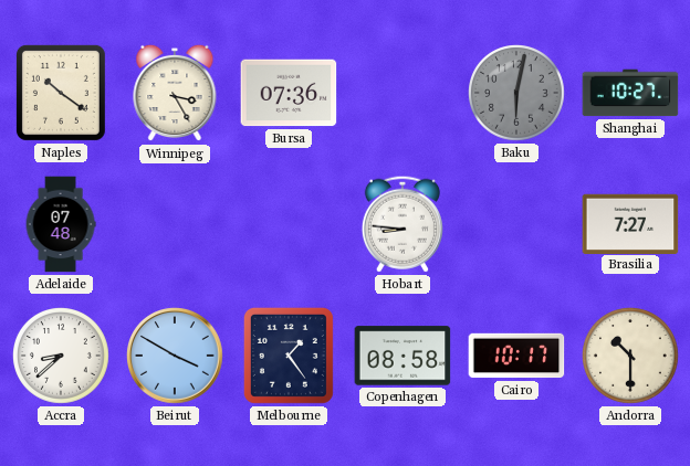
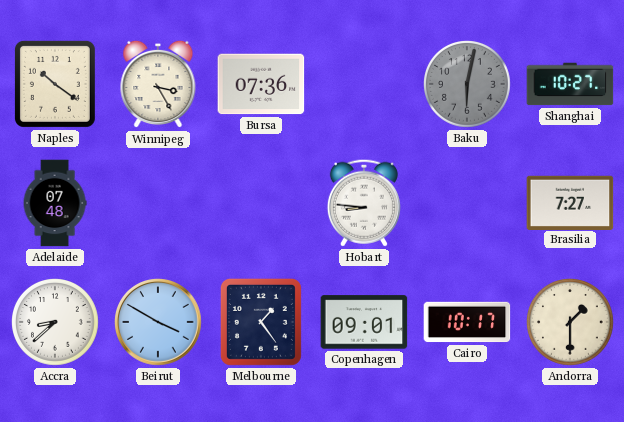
Copenhagen: 08:58 -> 09:01 (364, 322)
Andorra: 10:30 -> 1:30 (571, 323)
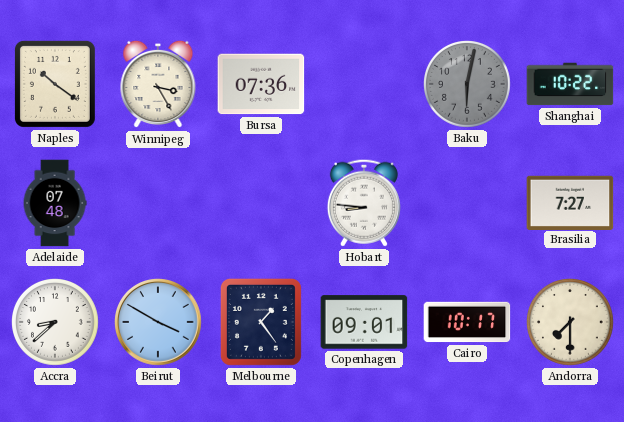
Shanghai: 10:27 -> 10:22 (570, 84)
Andorra: 1:30 -> 7:30 (571, 323)
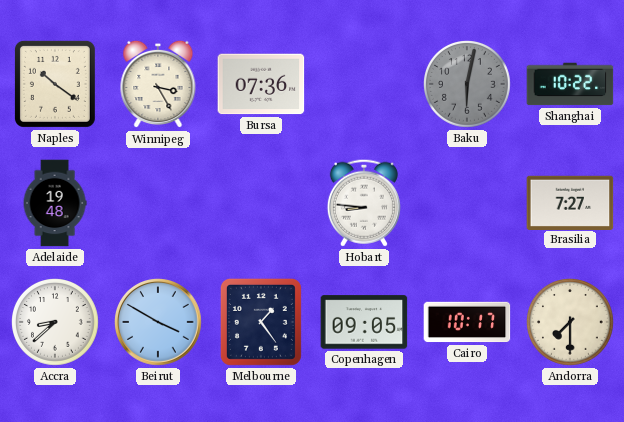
Adelaide: 07:48 -> 19:48 (55, 203)
Copenhagen: 09:01 -> 09:05 (364, 322)
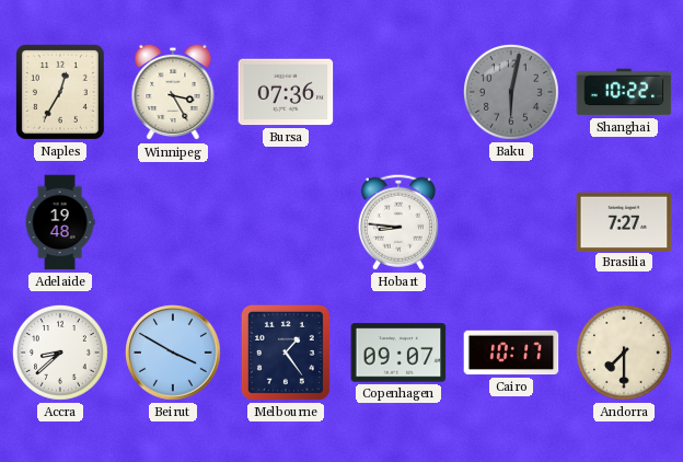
Naples: 10:21 -> 12:35 (60, 92)
Copenhagen: 09:05 -> 09:07 (398, 353)
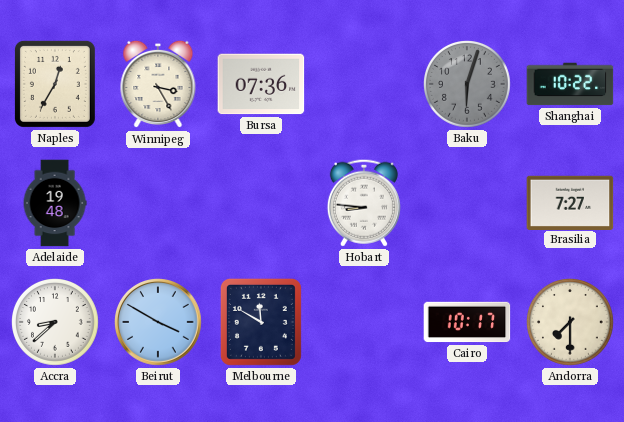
Baku: 6:02 -> 6:03 (468, 85)
Melbourne: 1:24 -> 11:50 (261, 322)
Copenhagen: 09:07 -> none (398, 353)
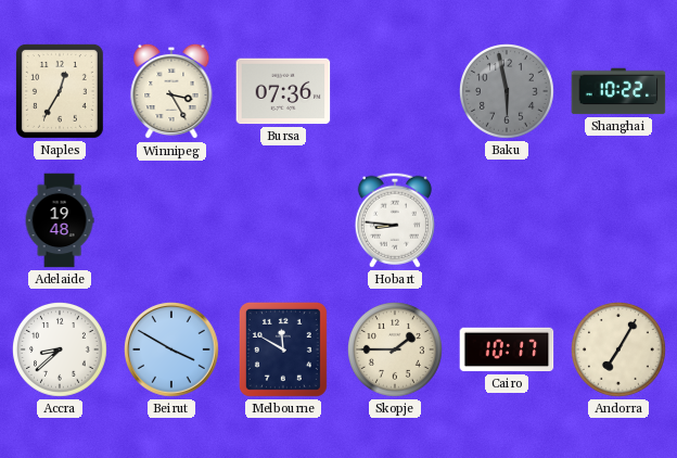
Baku: 6:03 -> 5:58 (508, 92)
Brasilia: 7:27 -> none (570, 202)
Skopje: none -> 1:45 (396, 351)
Andorra: 7:30 -> 7:05 (619, 351)
